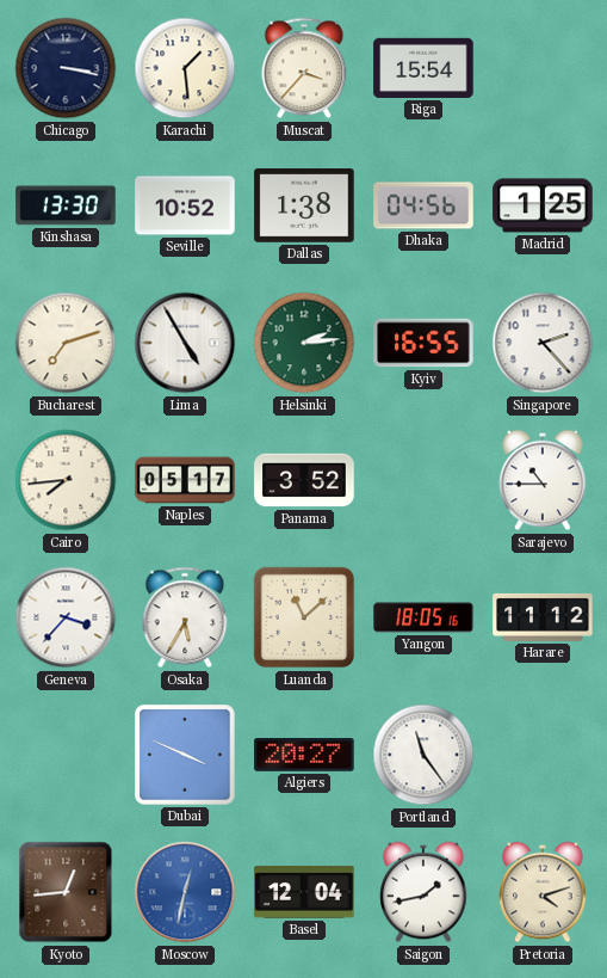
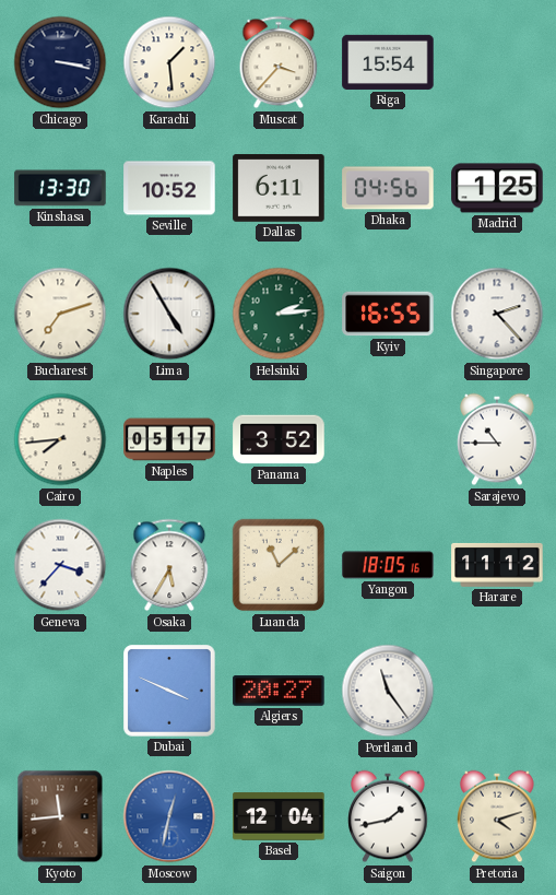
Dallas: 1:38 -> 6:11 (279, 188)
Kyoto: 12:44 -> 11:44 (60, 816)
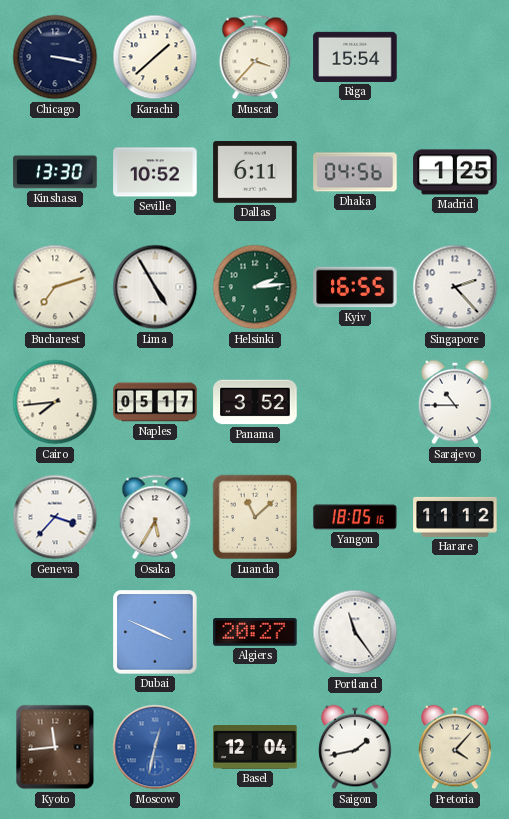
Karachi: 1:29 -> 1:38 (155, 57)
Pretoria: 4:12 -> 4:07 (455, 747)
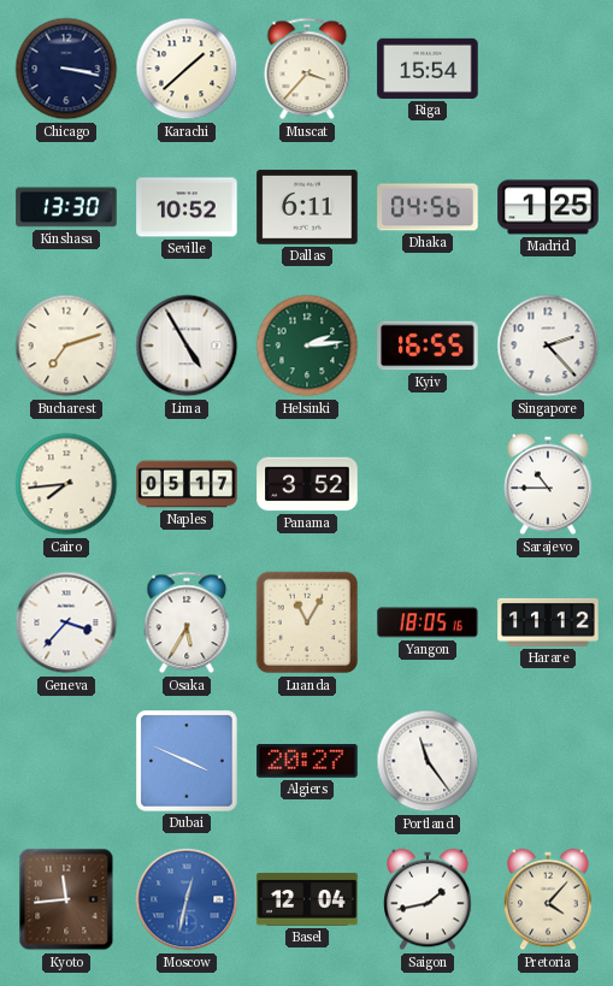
Luanda: 11:08 -> 11:05 (307, 622)
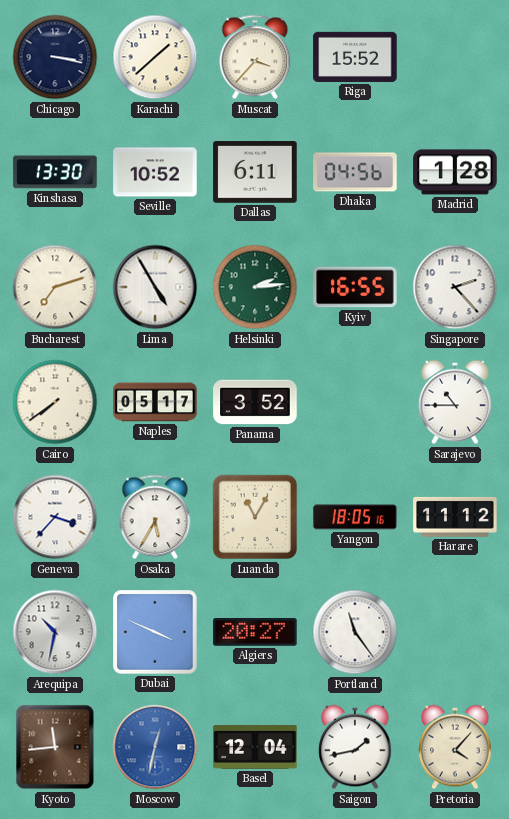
Riga: 15:54 -> 15:52 (355, 57)
Madrid: 1:25 -> 1:28 (455, 172)
Cairo: 7:44 -> 7:39 (55, 402)
Arequipa: none -> 10:32 (55, 632)
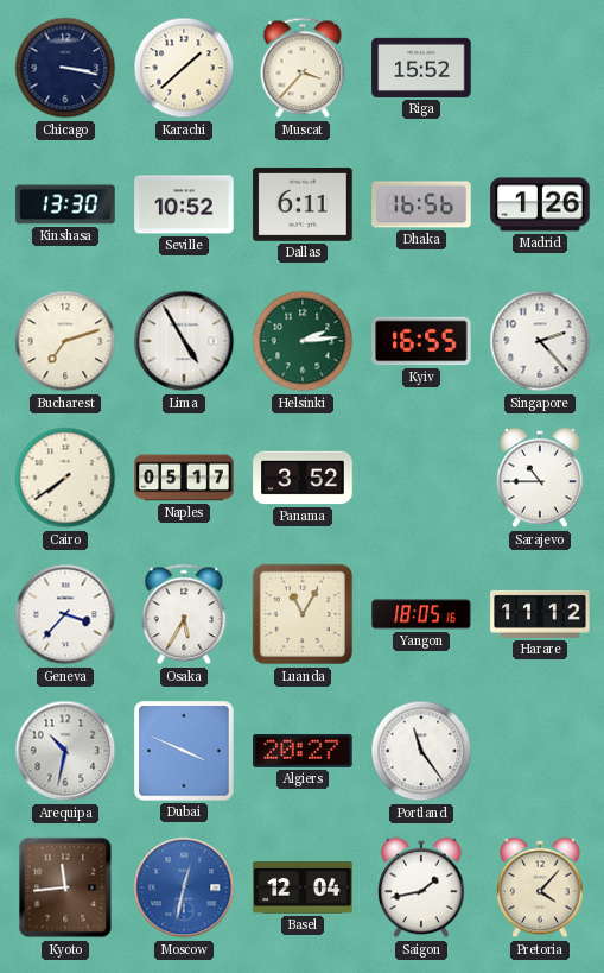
Dhaka: 04:56 -> 16:56 (421, 204)
Madrid: 1:28 -> 1:26 (540, 204)
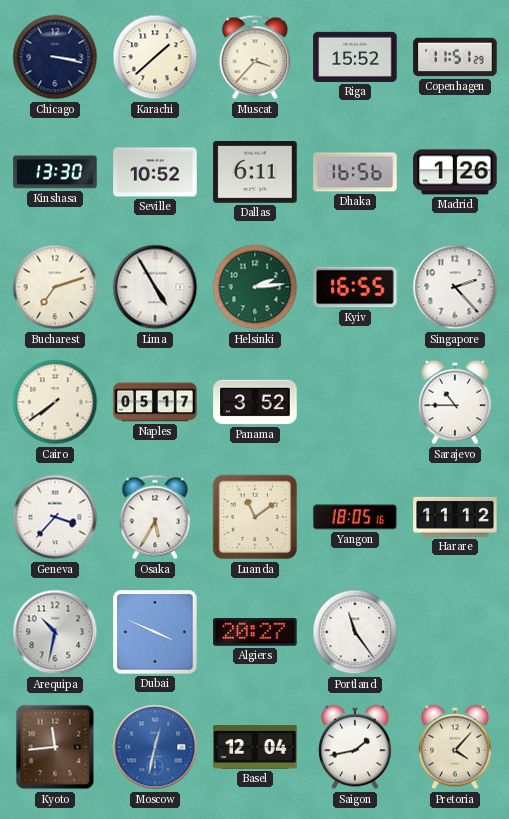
Copenhagen: none -> 11:51 (455, 57)
Luanda: 11:05 -> 11:09 (255, 517)
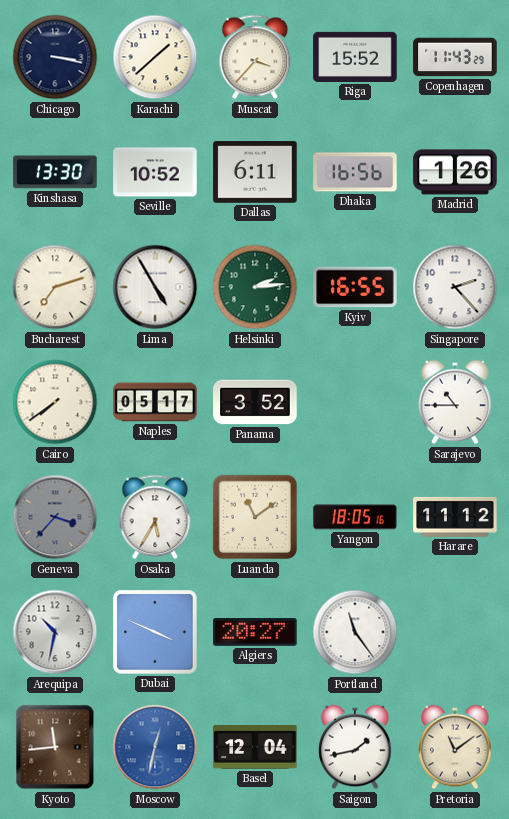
Copenhagen: 11:51 -> 11:43 (455, 57)
Geneva dial: white -> grey (55, 517)
Pretoria: 4:07 -> 11:09 (455, 747)
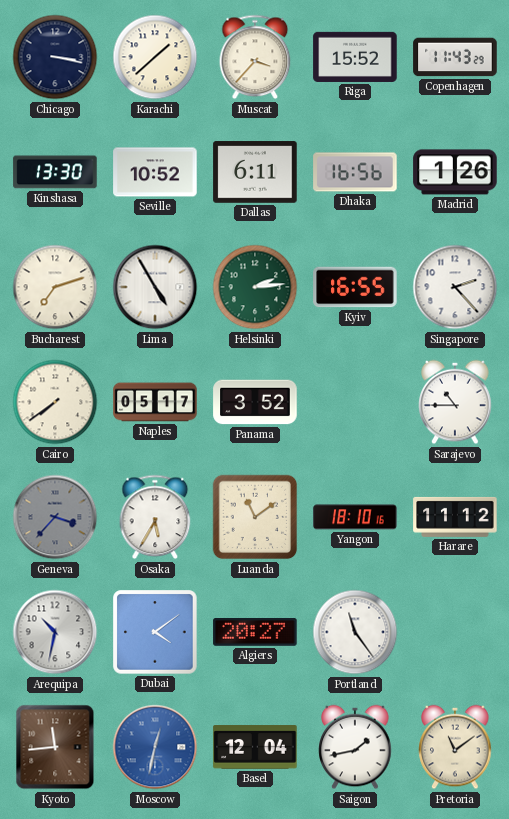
Yangon: 18:05 -> 18:10 (355, 517)
Dubai: 3:49 -> 4:09 (155, 632)
